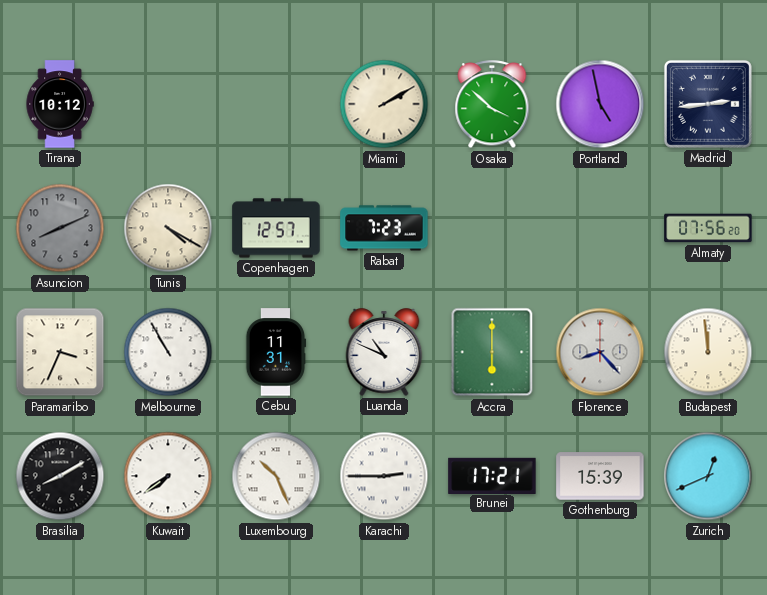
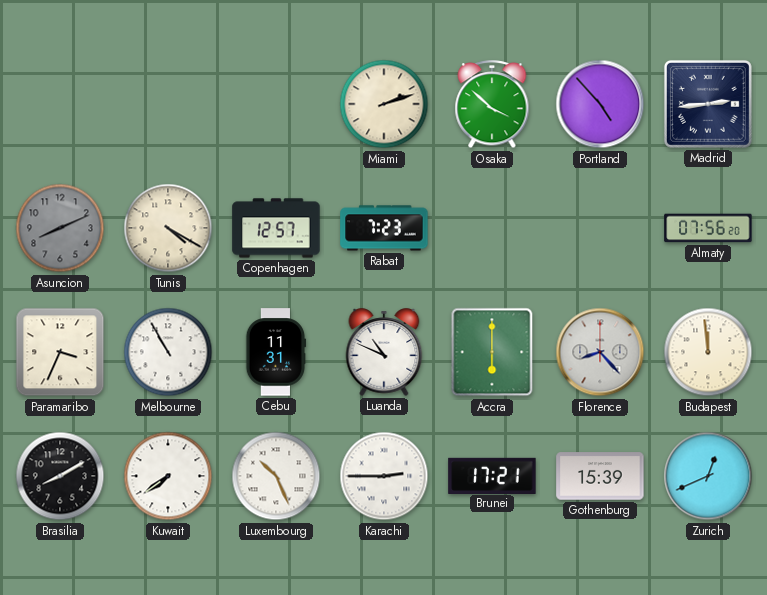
Tirana: 10:12 -> none (60, 104)
Miami: 2:10 -> 2:12 (384, 104)
Portland: 4:58 -> 4:53 (600, 104)
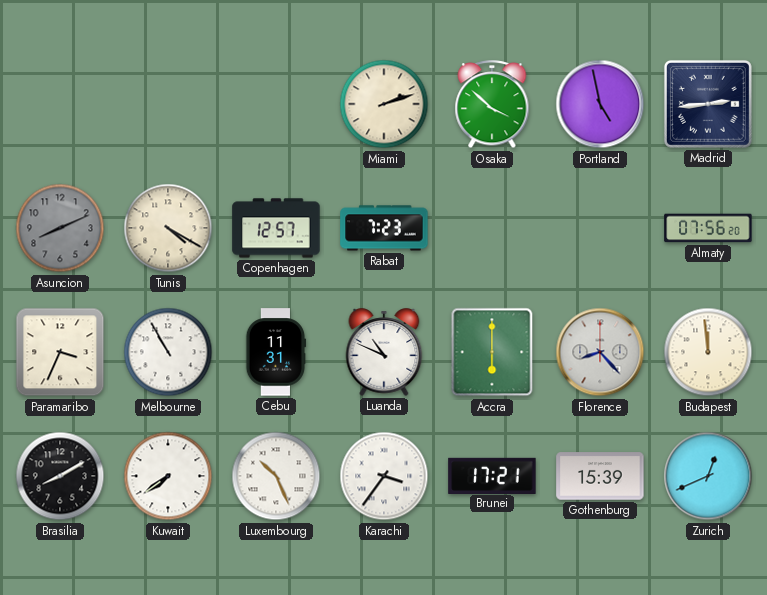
Portland: 4:53 -> 4:58 (600, 104)
Karachi: 2:45 -> 3:36 (384, 476)
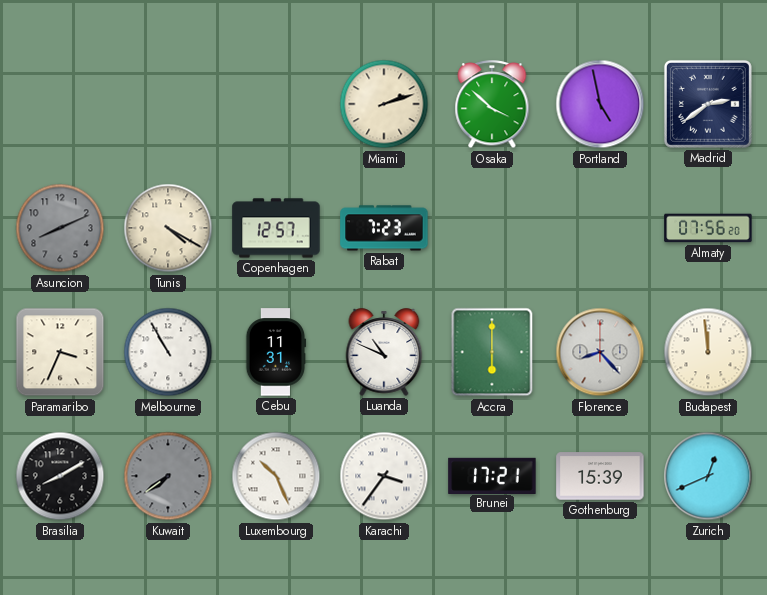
Madrid: 2:44 -> 2:39 (708, 104)
Kuwait dial: white -> grey (168, 476)
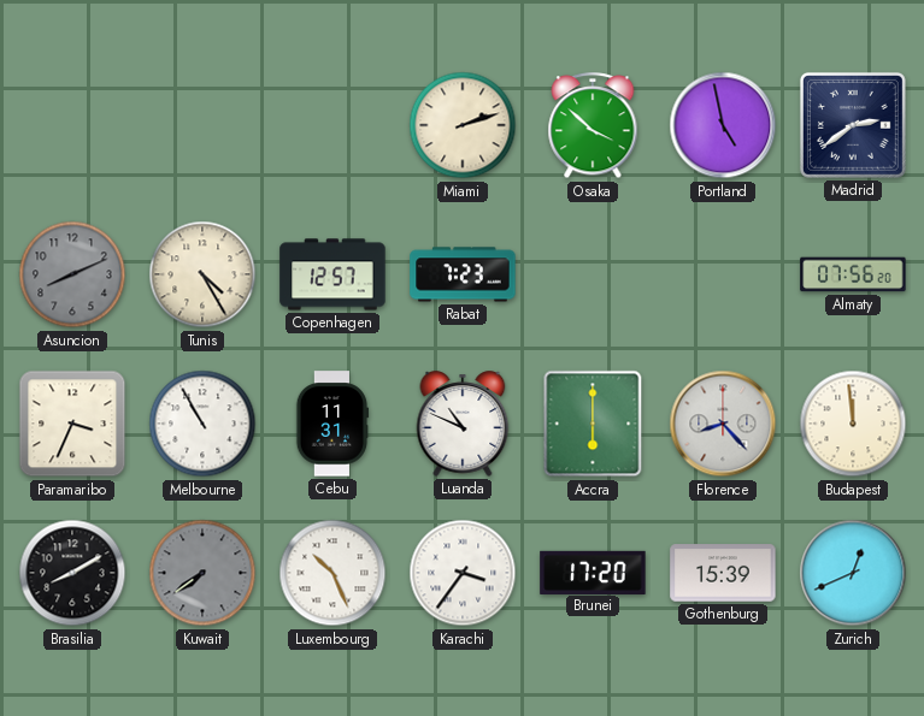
Tunis: 4:20 -> 4:25 (202, 274)
Brunei: 17:21 -> 17:20 (593, 572)
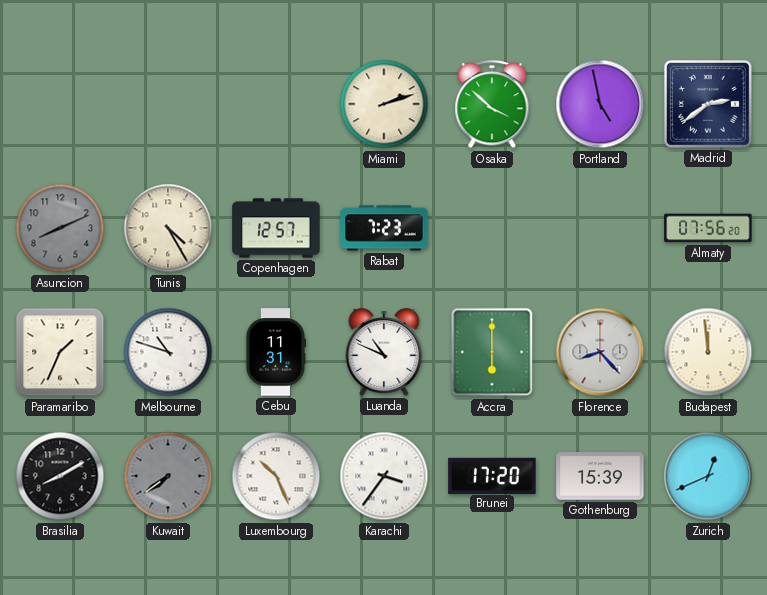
Paramaribo: 3:34 -> 1:34 (60, 352)
Melbourne: 10:55 -> 10:48 (168, 352)
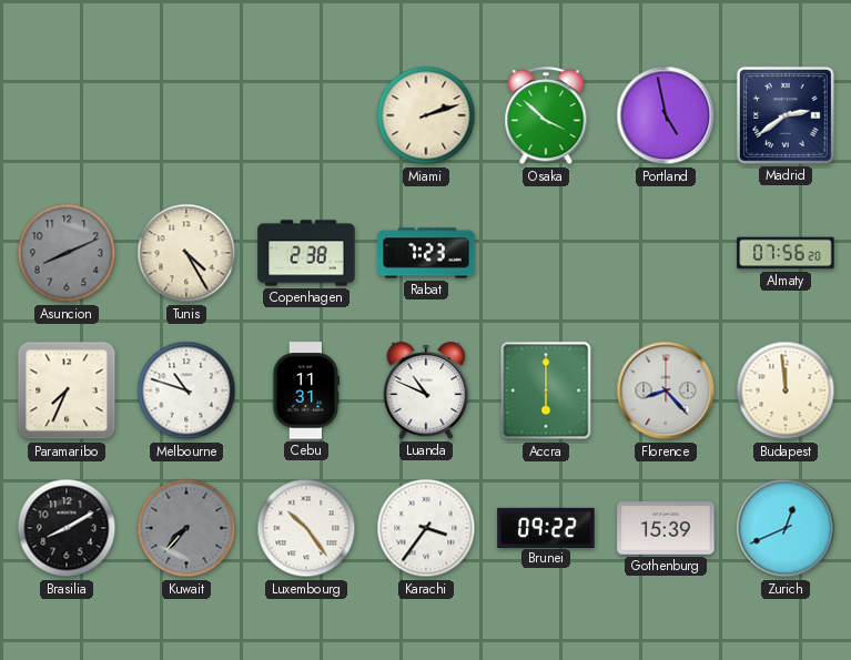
Copenhagen: 12:57 -> 2:38 (306, 253)
Paramaribo: 1:34 -> 7:34 (67, 390)
Kuwait: 7:39 -> 7:37 (186, 528)
Luxembourg: 10:26 -> 10:24 (306, 528)
Brunei: 17:20 -> 09:22 (546, 527)
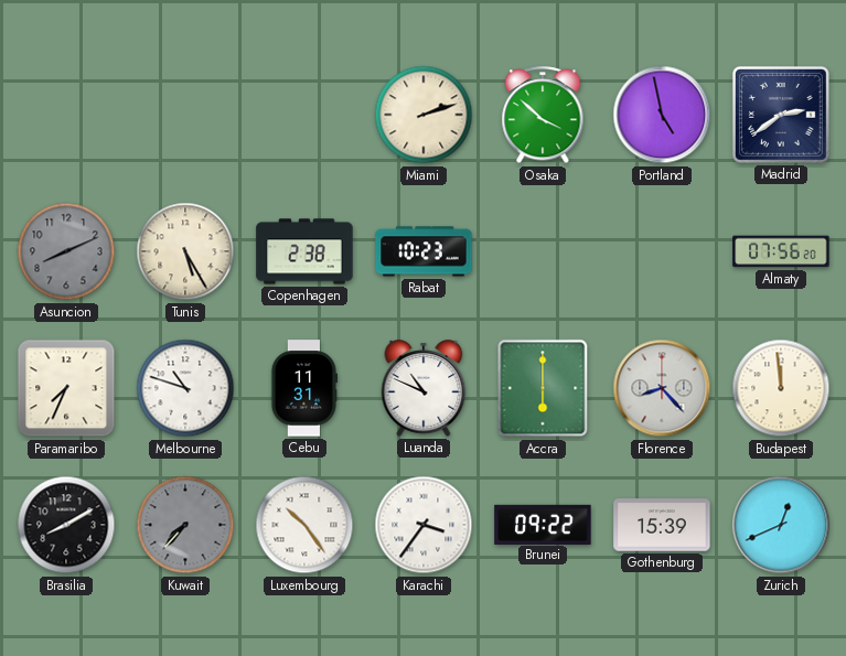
Tunis: 4:25 -> 5:25 (185, 251)
Rabat: 7:23 -> 10:23 (424, 251)
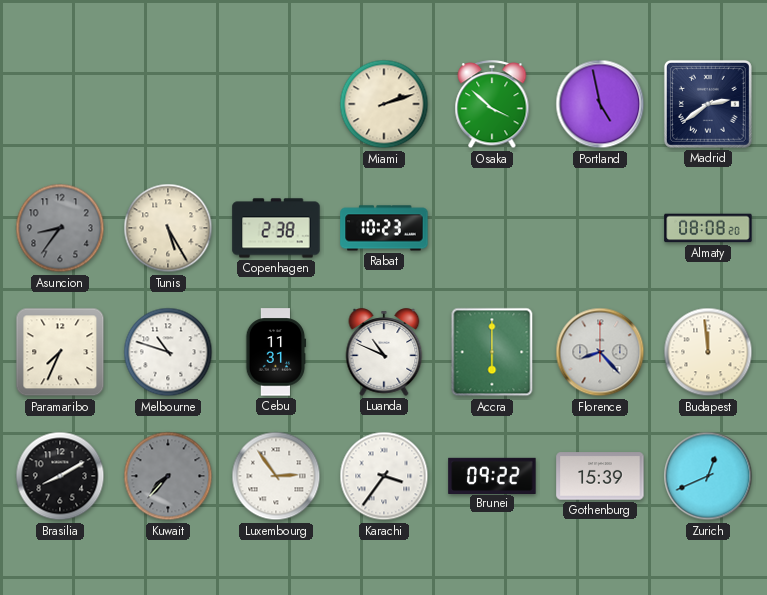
Asuncion: 8:11 -> 8:36 (60, 228)
Almaty: 07:56 -> 08:08 (708, 228)
Luxembourg: 10:24 -> 2:54 (276, 476)
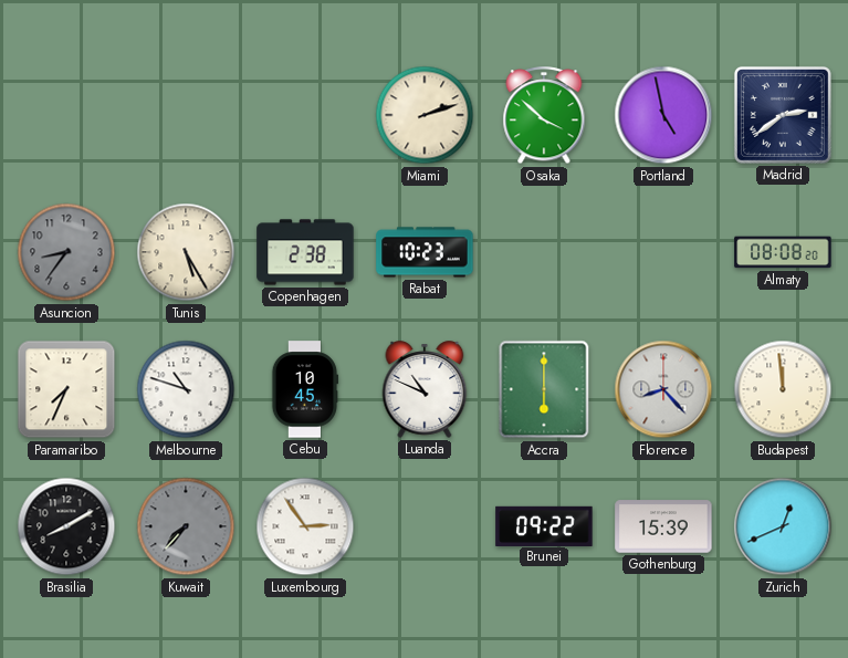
Cebu: 11:31 -> 10:45 (305, 389)
Karachi: 3:36 -> none (384, 476)
